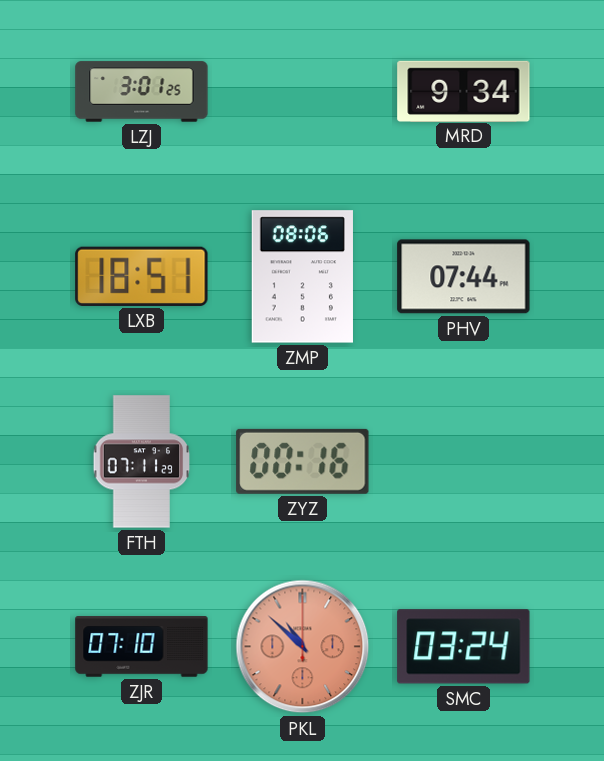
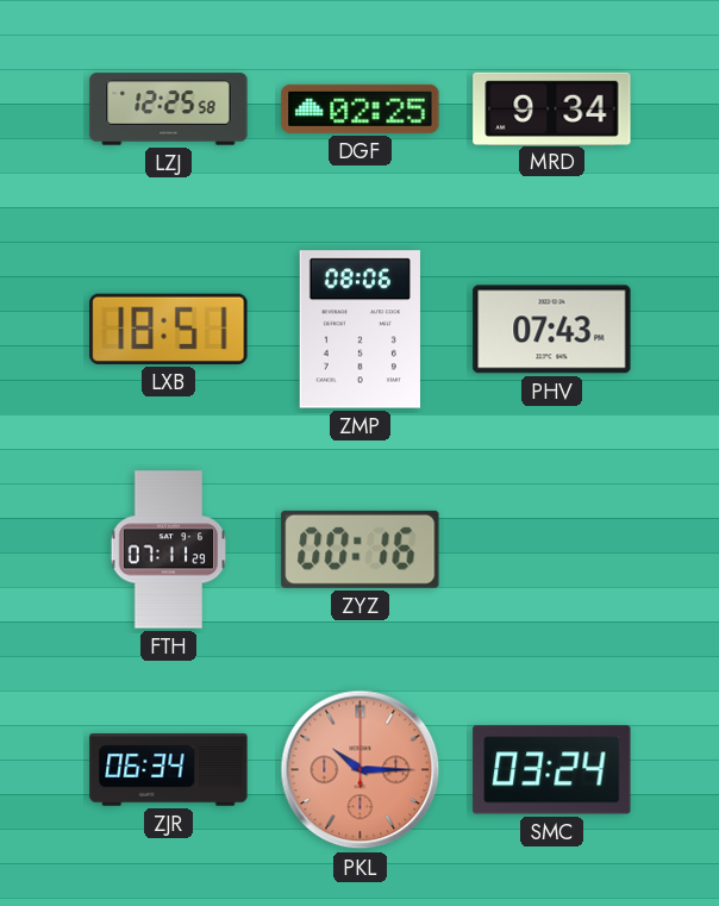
LZJ: 3:01 -> 12:25 (169, 110)
DGF: none -> 02:25 (361, 108)
PHV: 07:44 -> 07:43 (552, 330)
ZJR: 07:10 -> 06:34 (169, 770)
PKL: 10:52 -> 10:15 (361, 770)
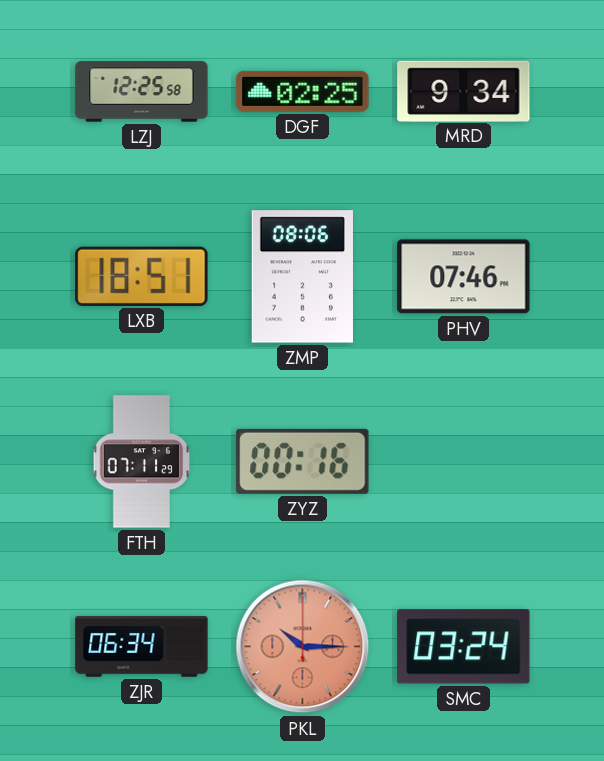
PHV: 07:43 -> 07:46 (464, 277)
